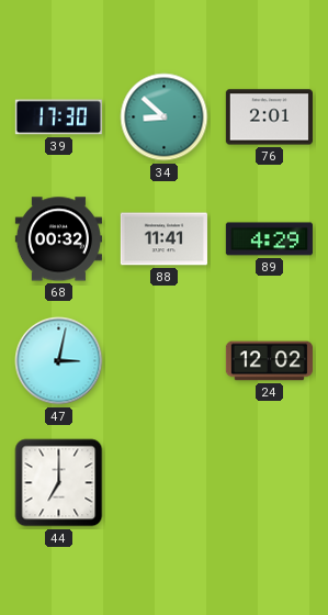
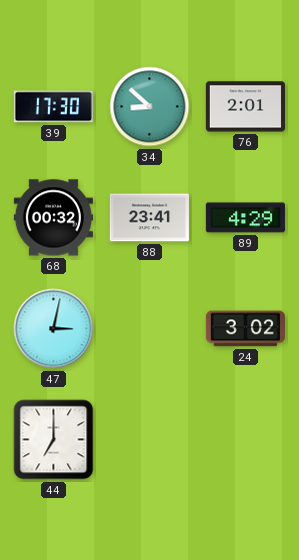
88: 11:41 -> 23:41 (149, 218)
24: 12:02 -> 3:02 (245, 329)
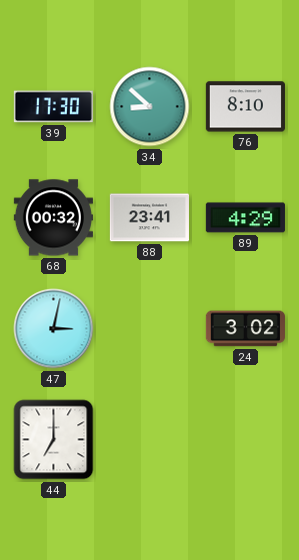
76: 2:01 -> 8:10 (245, 107)
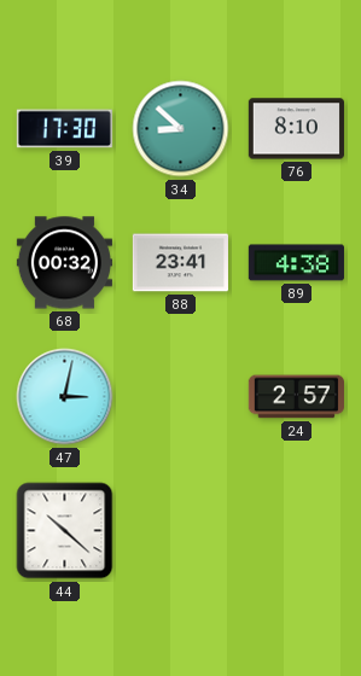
89: 4:29 -> 4:38 (296, 263)
24: 3:02 -> 2:57 (296, 397)
44: 7:00 -> 10:22 (65, 531)
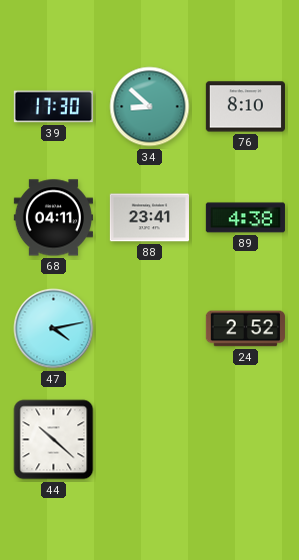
68: 00:32 -> 04:11 (53, 218)
47: 3:02 -> 4:13 (54, 329)
24: 2:57 -> 2:52 (245, 329)
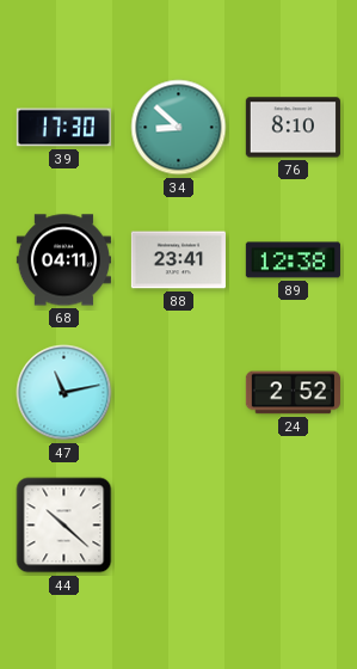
89: 4:38 -> 12:38 (293, 260)
47: 4:13 -> 11:13 (64, 393)
